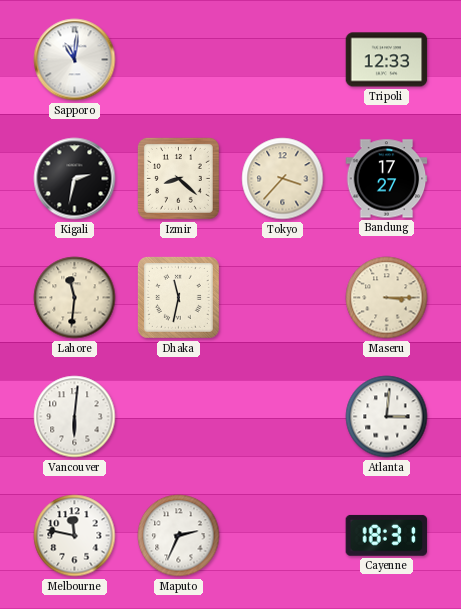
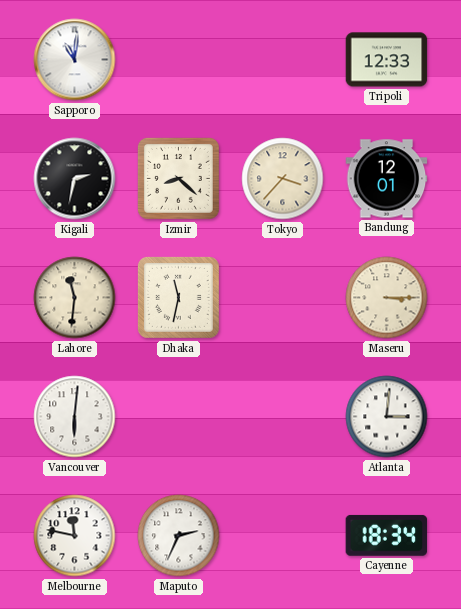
Bandung: 17:27 -> 12:01 (387, 179)
Cayenne: 18:31 -> 18:34 (387, 535)
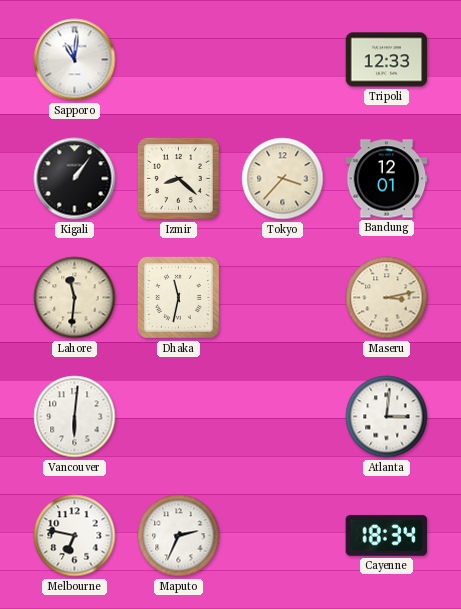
Kigali: 2:32 -> 1:06 (75, 179)
Maseru: 3:15 -> 3:13 (387, 298)
Melbourne: 11:47 -> 6:47 (75, 536)
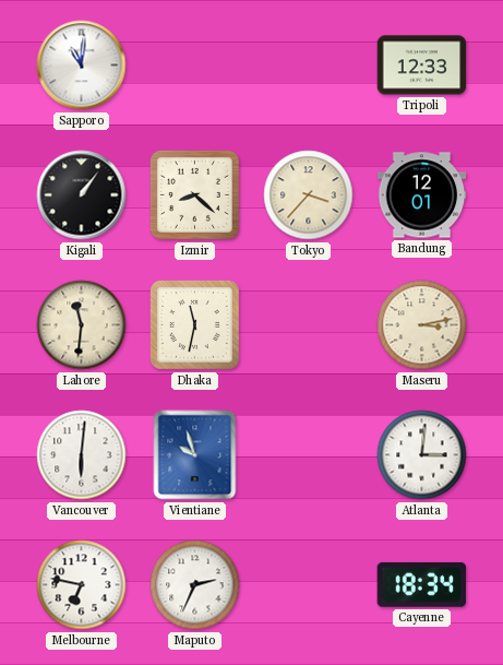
Vientiane: none -> 9:57 (195, 455)
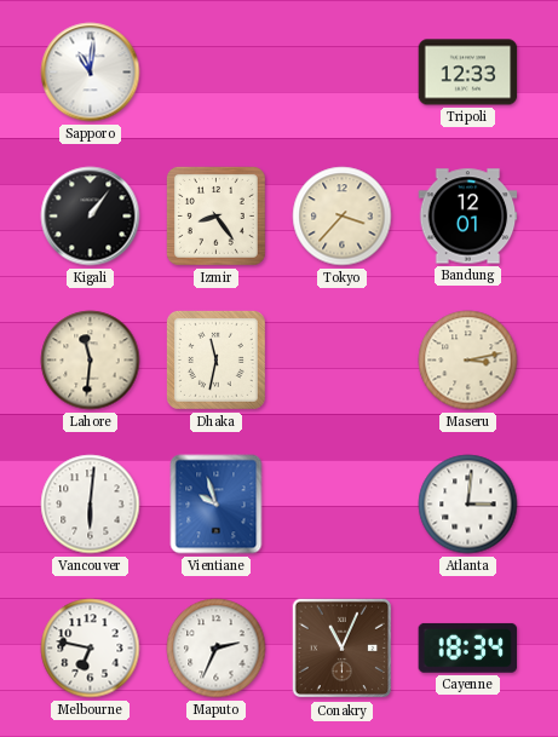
Izmir: 8:22 -> 8:24 (215, 215)
Conakry: none -> 11:04 (343, 649)
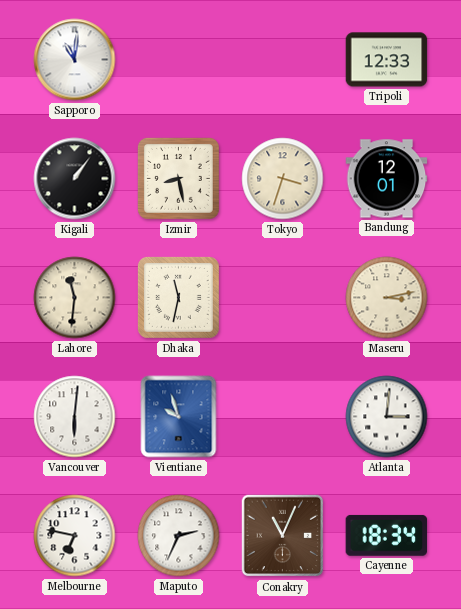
Izmir: 8:24 -> 8:28 (178, 178)
Tokyo: 3:37 -> 3:33 (283, 179)
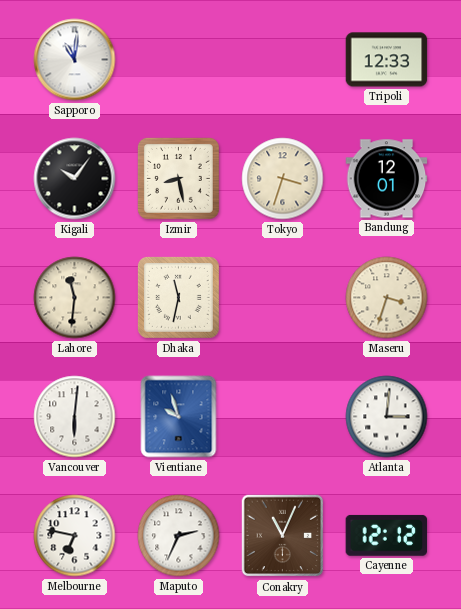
Kigali: 1:06 -> 10:06 (75, 179)
Maseru: 3:13 -> 3:33 (387, 298)
Cayenne: 18:34 -> 12:12 (387, 535)
